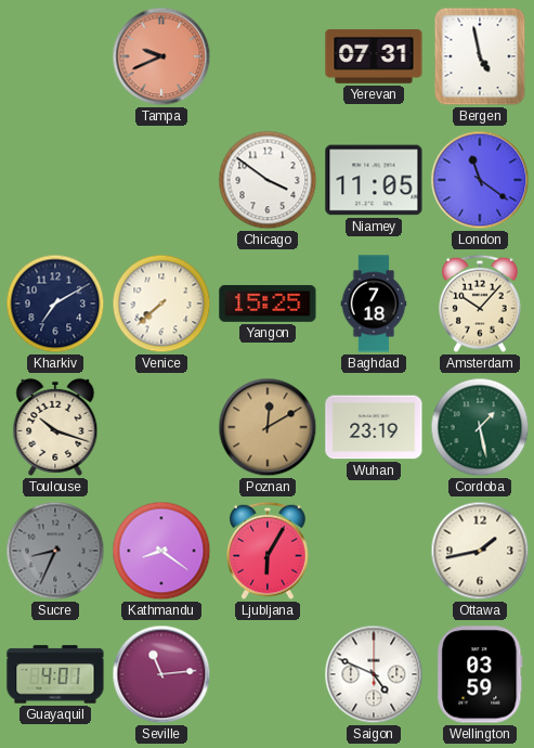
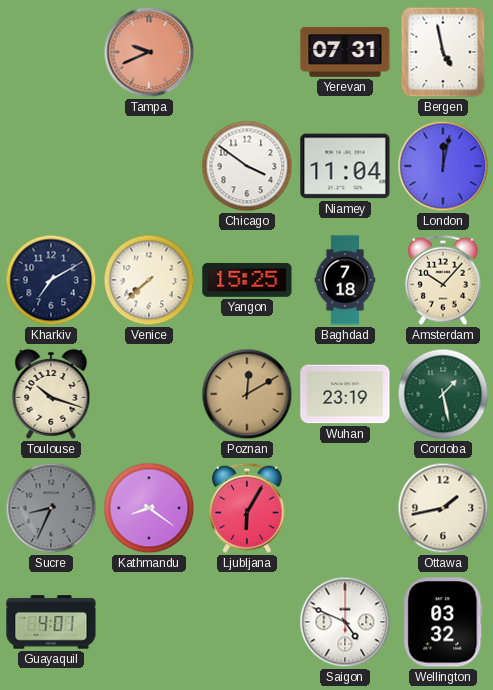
Niamey: 11:05 -> 11:04 (345, 166)
London: 11:21 -> 12:02 (443, 166)
Seville: 11:14 -> none (161, 674)
Wellington: 03:59 -> 03:32 (443, 622)
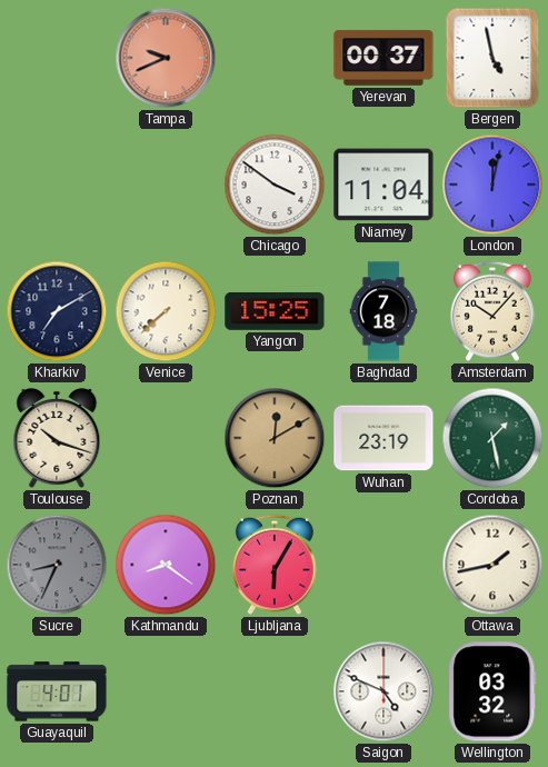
Yerevan: 07:31 -> 00:37 (383, 58)
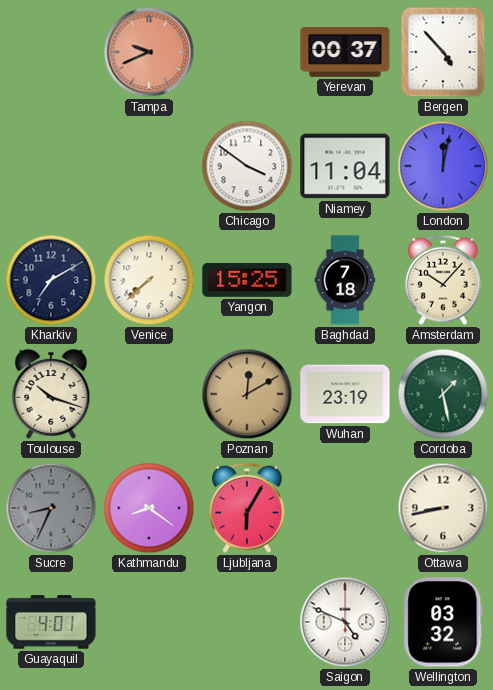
Bergen: 4:58 -> 4:53 (443, 52)
Ottawa: 1:43 -> 8:43 (443, 508)
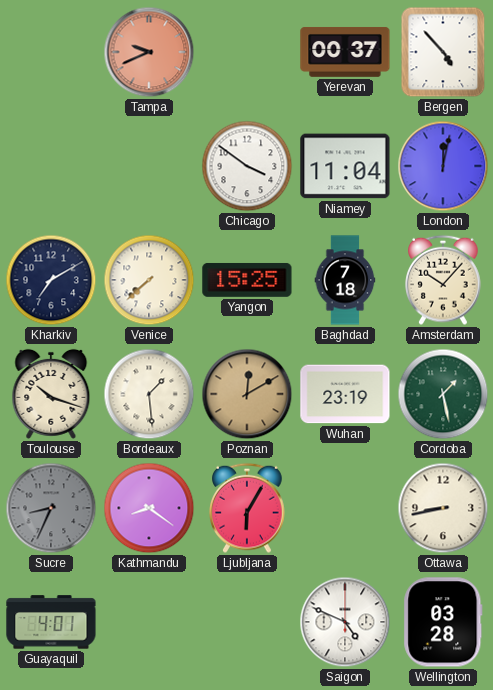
Bordeaux: none -> 1:29 (149, 394)
Wellington: 03:32 -> 03:28 (443, 622)
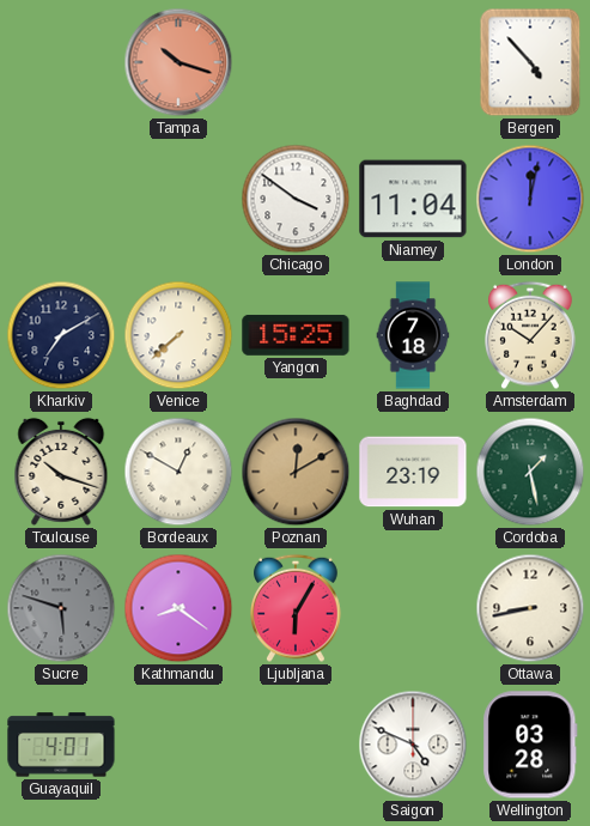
Tampa: 9:41 -> 10:18 (178, 62)
Yerevan: 00:37 -> none (345, 52)
Bordeaux: 1:29 -> 12:50 (178, 472)
Sucre: 8:34 -> 5:48 (61, 608)
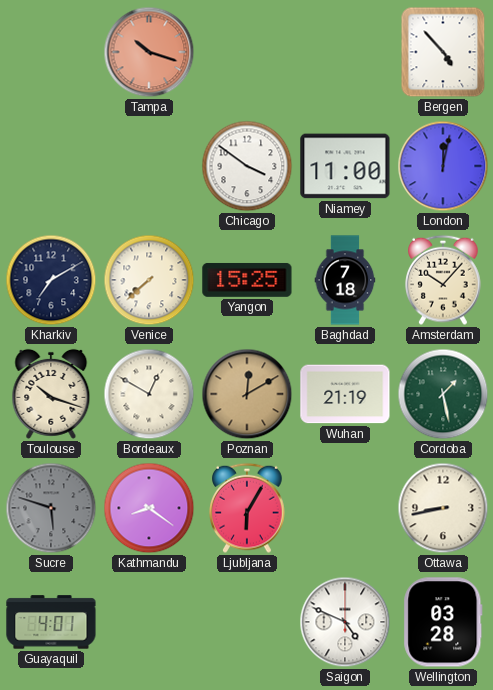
Niamey: 11:04 -> 11:00 (345, 166)
Wuhan: 23:19 -> 21:19 (345, 394)
